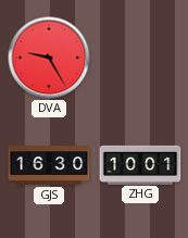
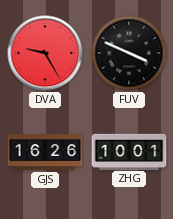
FUV: none -> 3:49 (129, 53)
GJS: 16:30 -> 16:26 (45, 152)
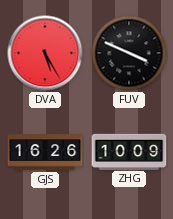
DVA: 9:25 -> 5:25 (45, 53)
ZHG: 10:01 -> 10:09 (129, 151)
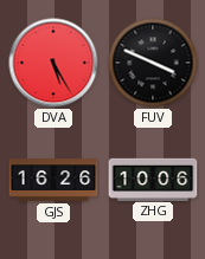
ZHG: 10:09 -> 10:06 (153, 179)
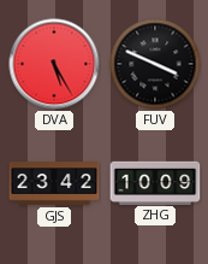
GJS: 16:26 -> 23:42 (54, 183)
ZHG: 10:06 -> 10:09 (155, 182)
